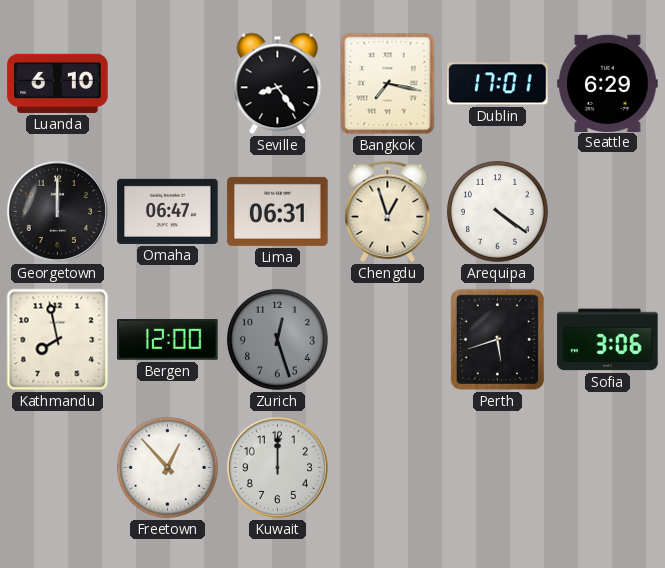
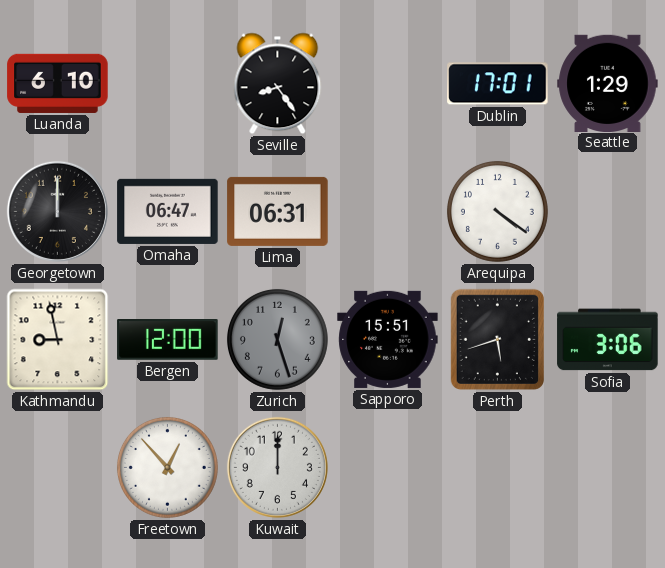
Bangkok: 7:17 -> none (388, 84)
Seattle: 6:29 -> 1:29 (608, 83)
Chengdu: 12:57 -> none (388, 211)
Kathmandu: 7:58 -> 8:58 (58, 340)
Sapporo: none -> 15:51 (388, 339)
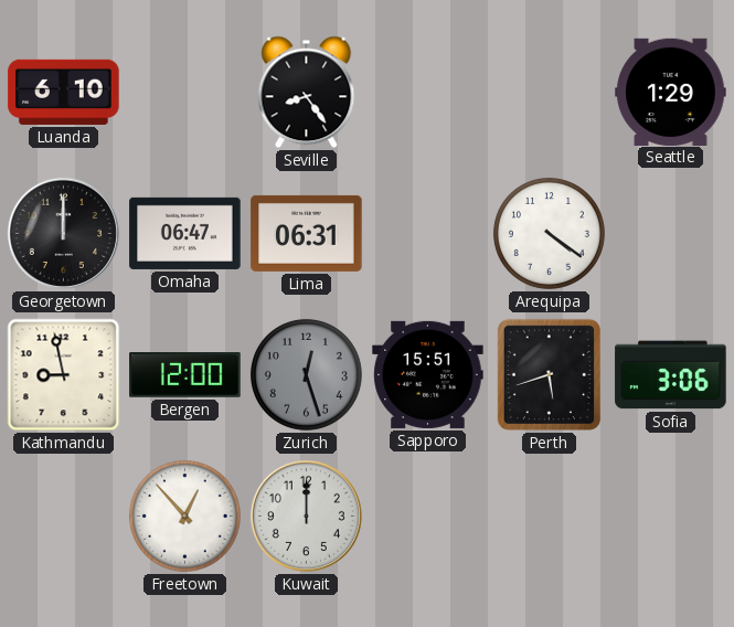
Dublin: 17:01 -> none (498, 84)
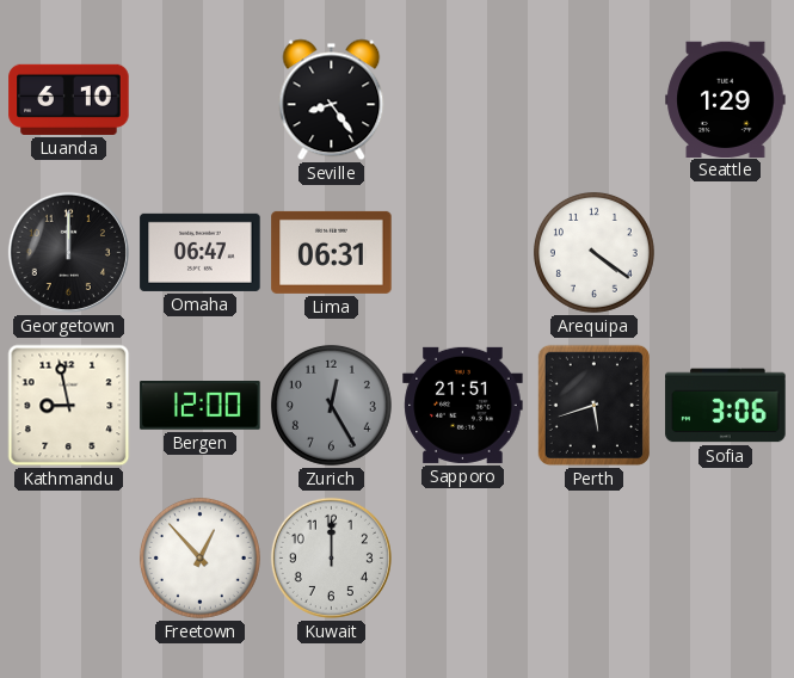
Zurich: 12:27 -> 12:25 (331, 405)
Sapporo: 15:51 -> 21:51 (463, 405)
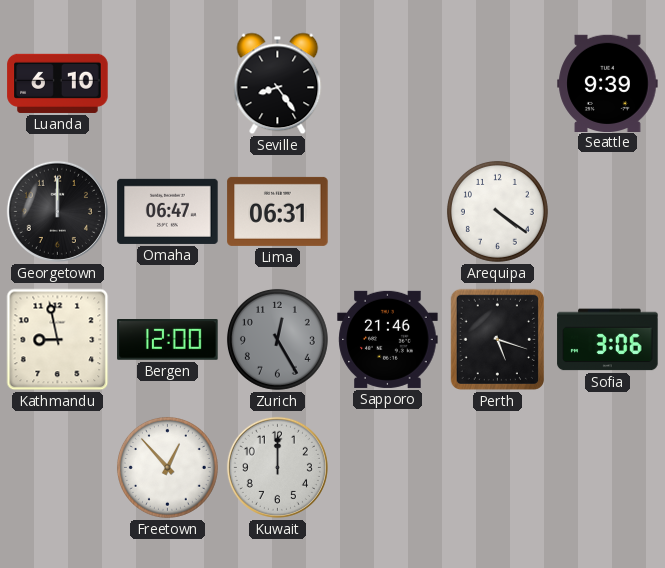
Seattle: 1:29 -> 9:39 (608, 83)
Sapporo: 21:51 -> 21:46 (388, 339)
Perth: 5:42 -> 5:18 (497, 339)
